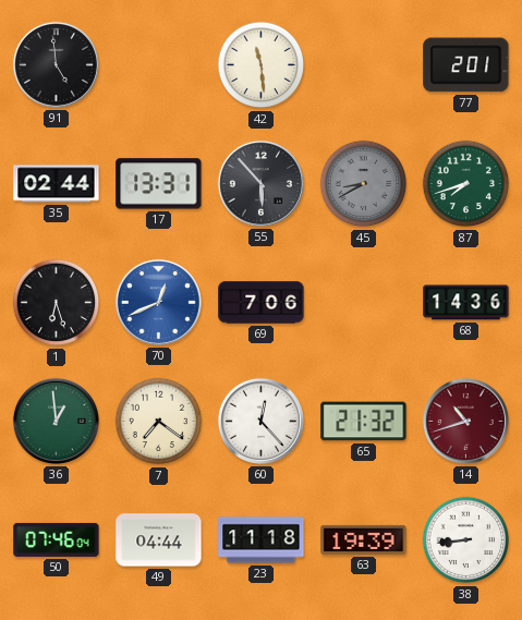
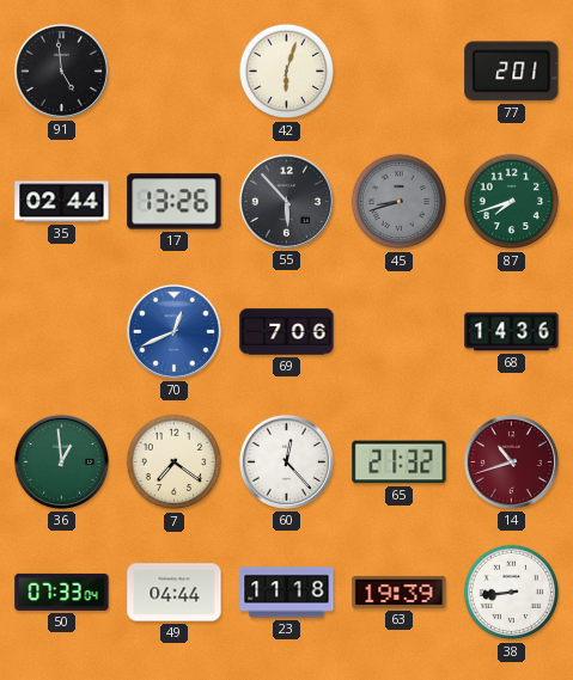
42: 11:29 -> 6:03 (287, 72)
17: 13:31 -> 13:26 (175, 202)
45: 8:40 -> 8:42 (400, 202)
1: 6:27 -> none (57, 303)
50: 07:46 -> 07:33 (62, 592)
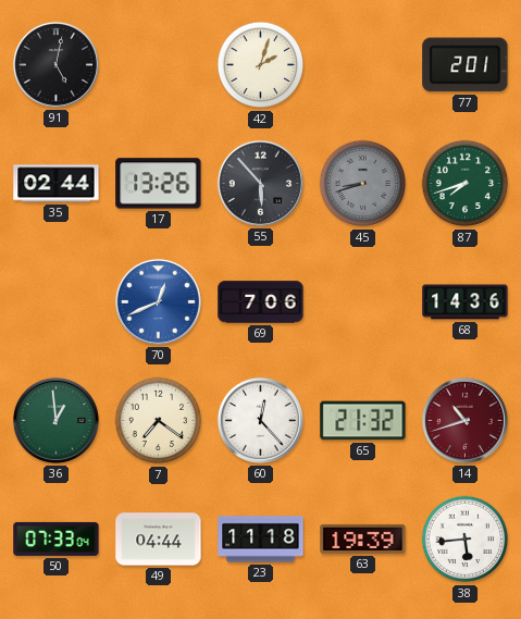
91: 4:59 -> 5:02 (55, 64)
42: 6:03 -> 2:03 (261, 65)
38: 8:44 -> 5:44 (466, 540)
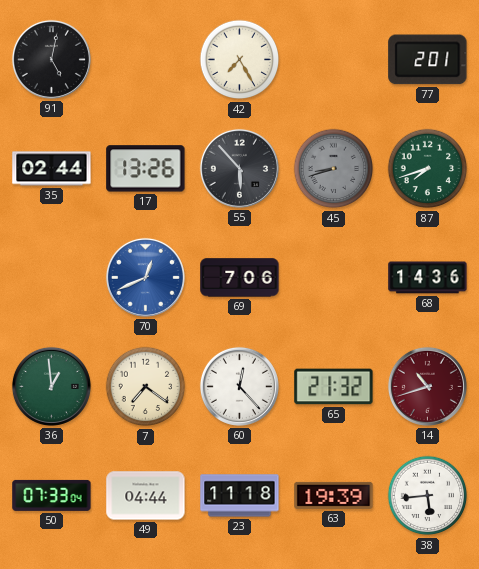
42: 2:03 -> 7:25 (240, 60)
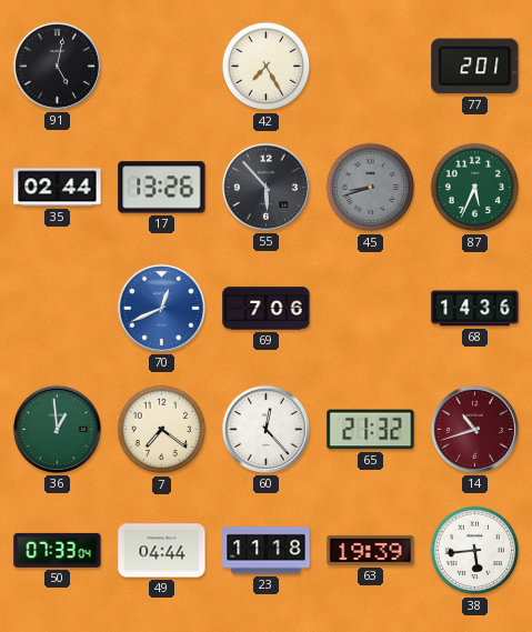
87: 7:42 -> 5:34 (475, 188)
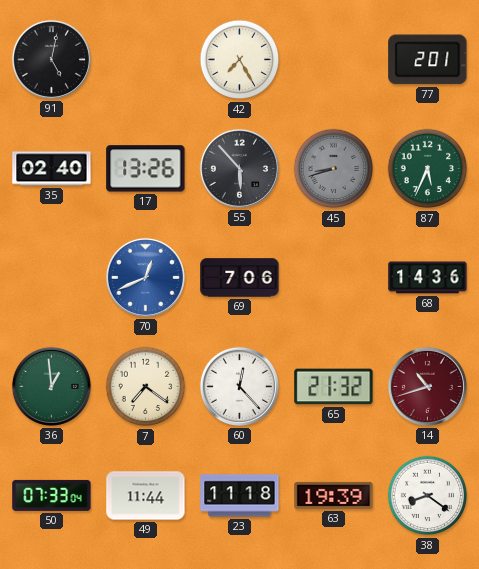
35: 02:44 -> 02:40 (52, 169)
49: 04:44 -> 11:44 (146, 496)
38: 5:44 -> 8:21 (428, 496)
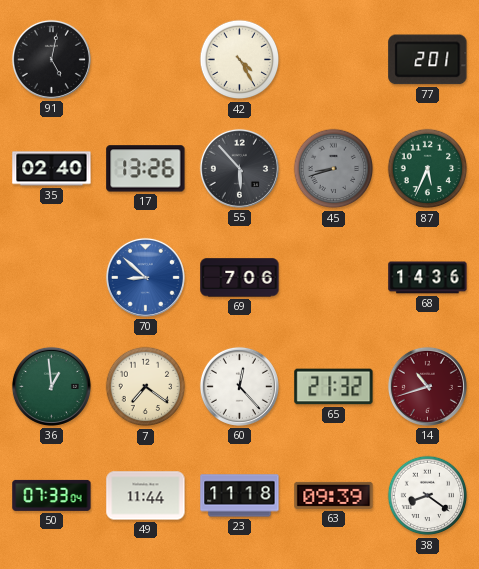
42: 7:25 -> 4:25 (240, 60)
70: 12:41 -> 8:52 (145, 277)
63: 19:39 -> 09:39 (334, 495)
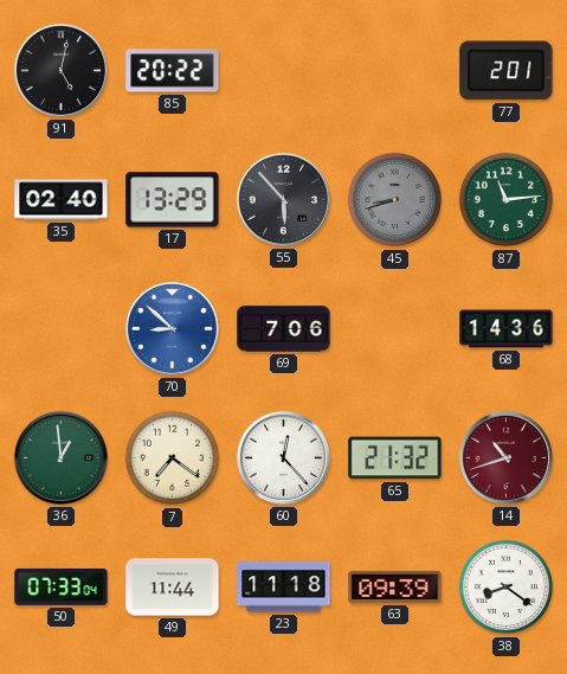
85: none -> 20:22 (173, 71)
42: 4:25 -> none (240, 60)
17: 13:26 -> 13:29 (173, 200)
87: 5:34 -> 11:14 (507, 200)
